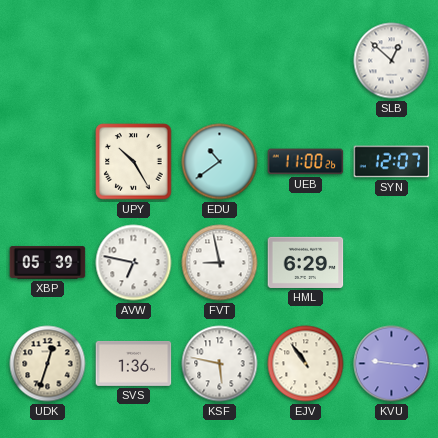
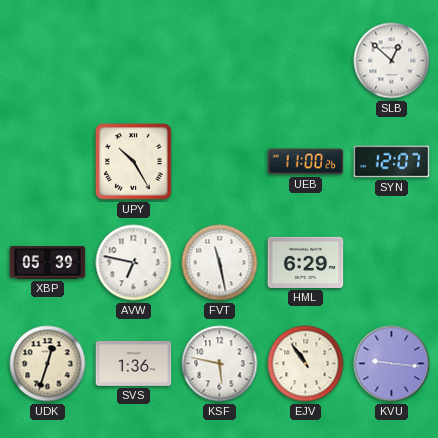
EDU: 10:39 -> none (220, 162)
FVT: 8:58 -> 11:28 (220, 263)
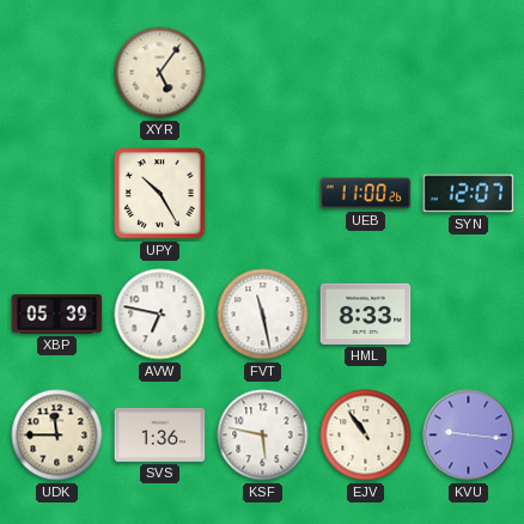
XYR: none -> 5:06 (160, 73)
SLB: 12:52 -> none (392, 61)
HML: 6:29 -> 8:33 (366, 313)
UDK: 12:33 -> 11:45 (57, 435)
